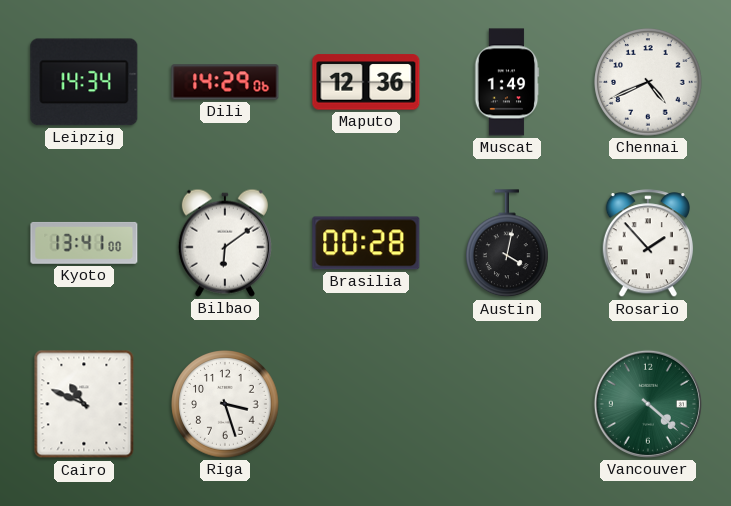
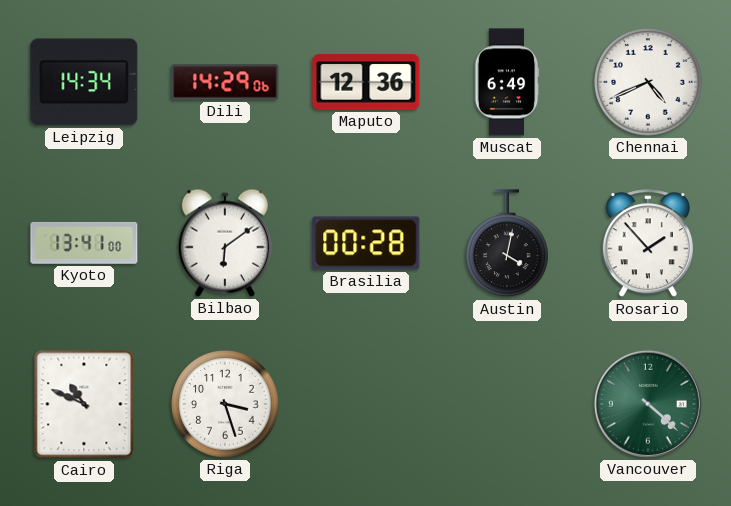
Muscat: 1:49 -> 6:49 (507, 82)
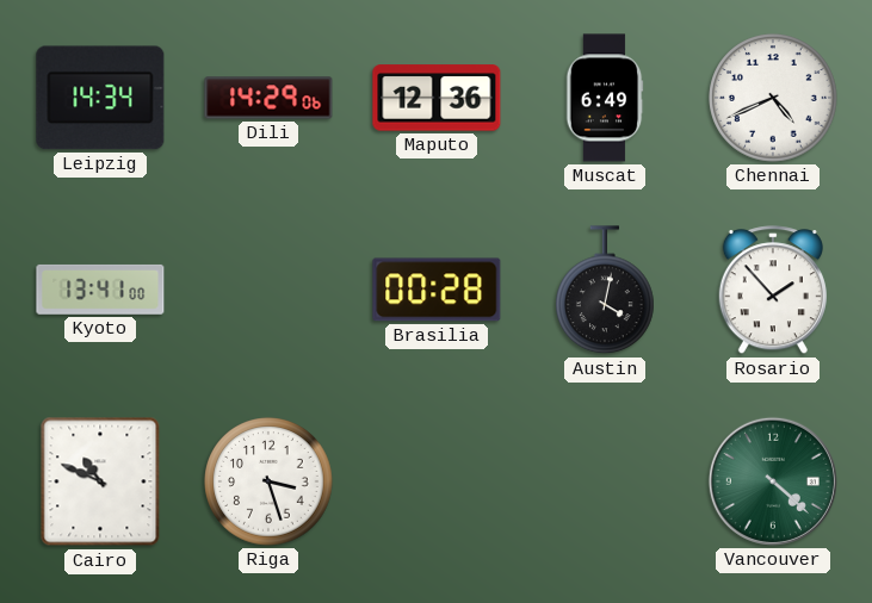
Bilbao: 6:09 -> none (225, 243)
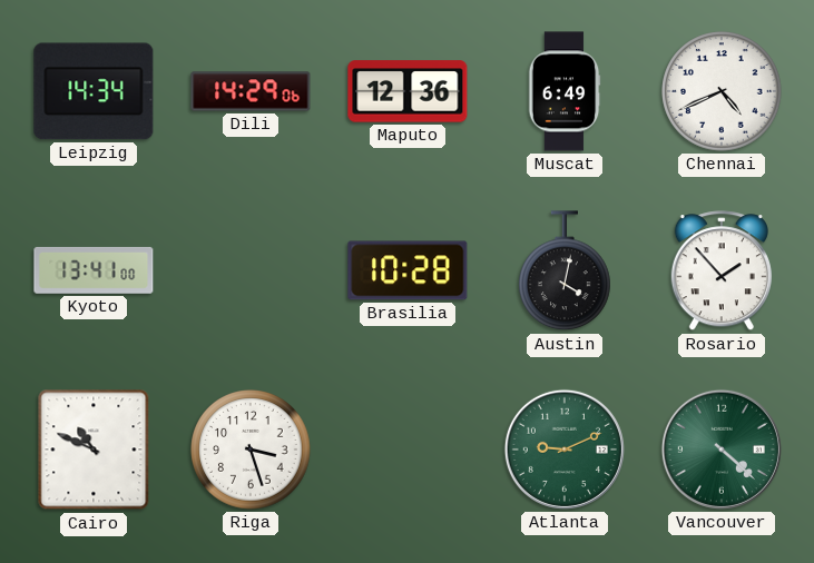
Brasilia: 00:28 -> 10:28 (408, 270)
Atlanta: none -> 9:11 (565, 450)
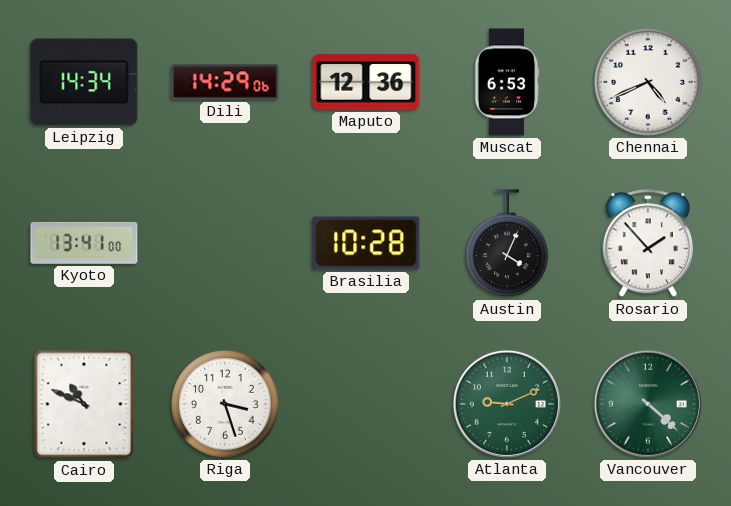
Muscat: 6:49 -> 6:53 (507, 82)
Austin: 4:02 -> 4:04 (508, 244)
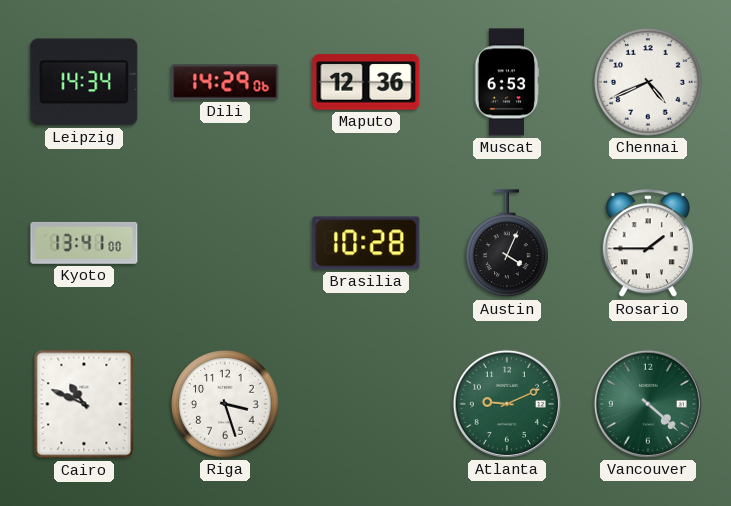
Rosario: 1:53 -> 1:45 (648, 244)
